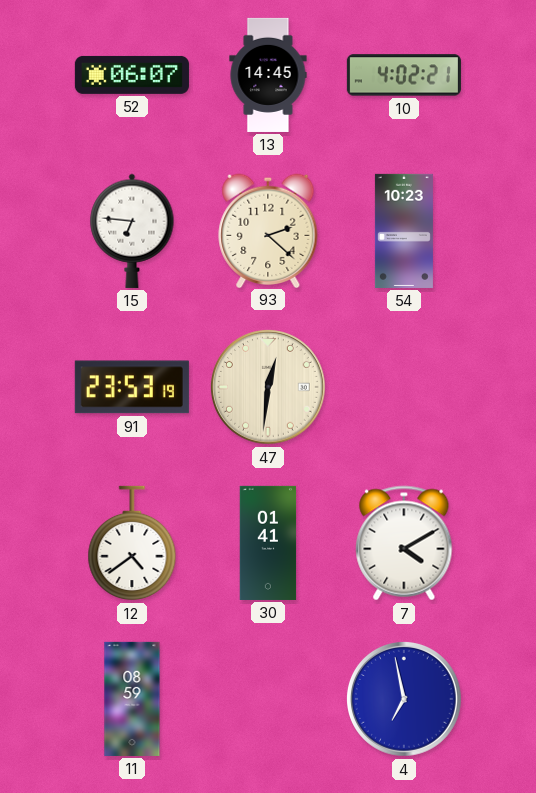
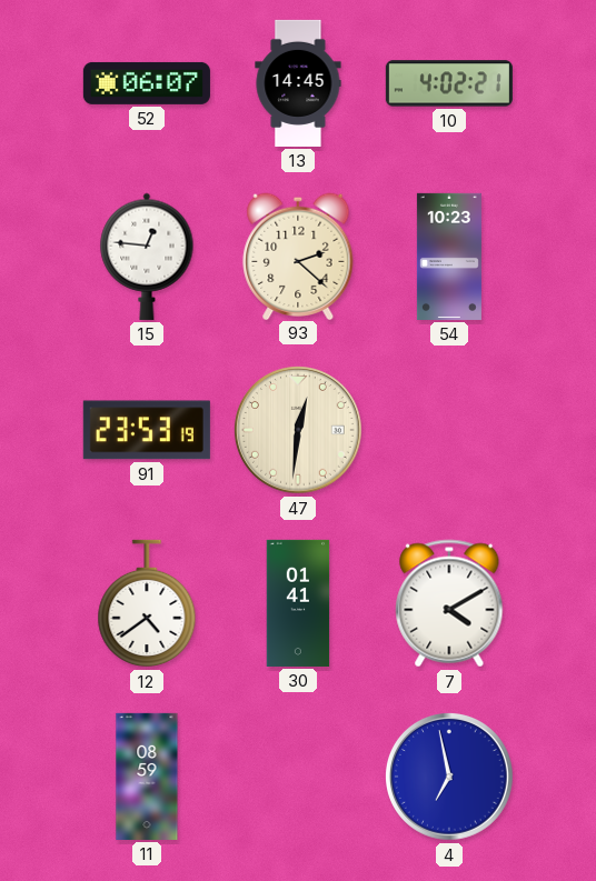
15: 6:46 -> 12:46 (147, 257)
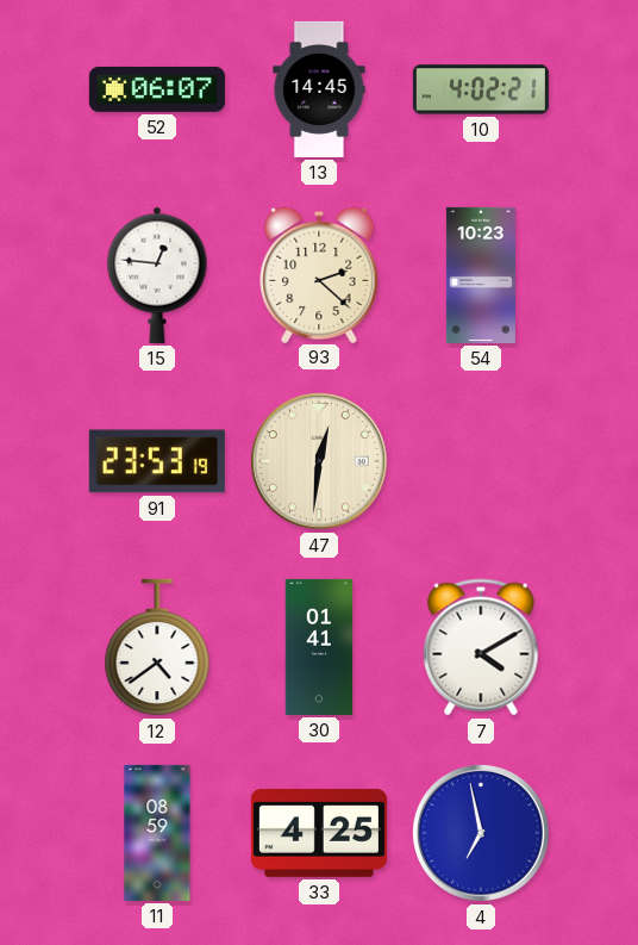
33: none -> 4:25 (319, 833)
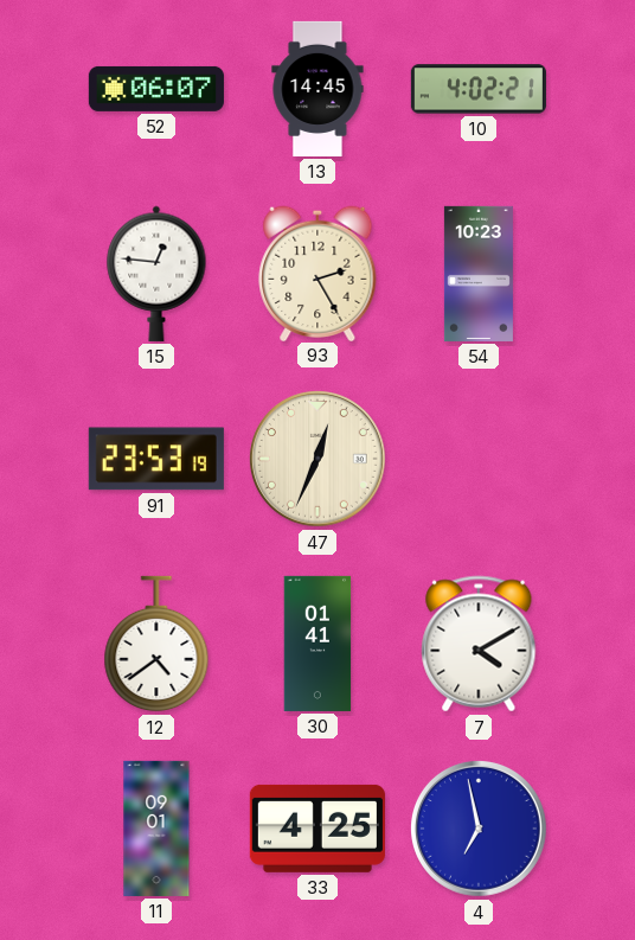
93: 2:22 -> 2:25 (317, 273)
47: 12:31 -> 12:34 (319, 460)
11: 08:59 -> 09:01 (156, 829)
